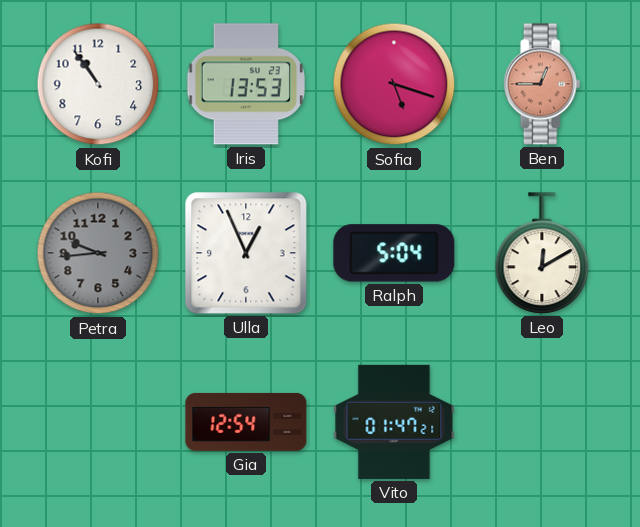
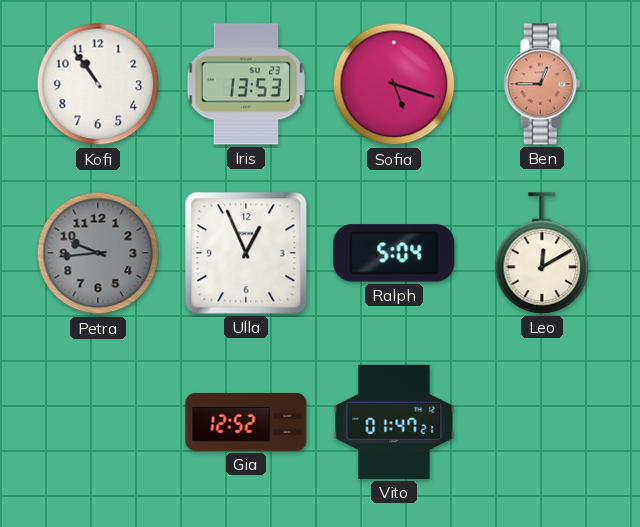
Gia: 12:54 -> 12:52 (246, 422)
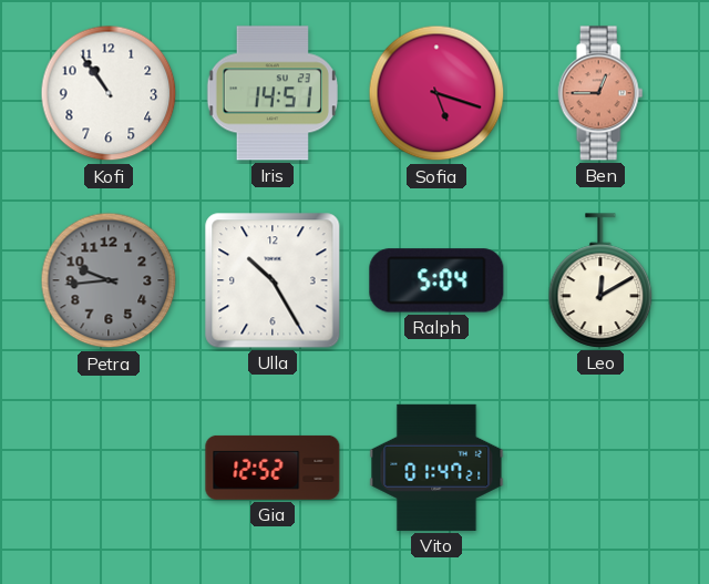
Iris: 13:53 -> 14:51 (273, 93)
Ulla: 12:56 -> 10:25 (273, 280)
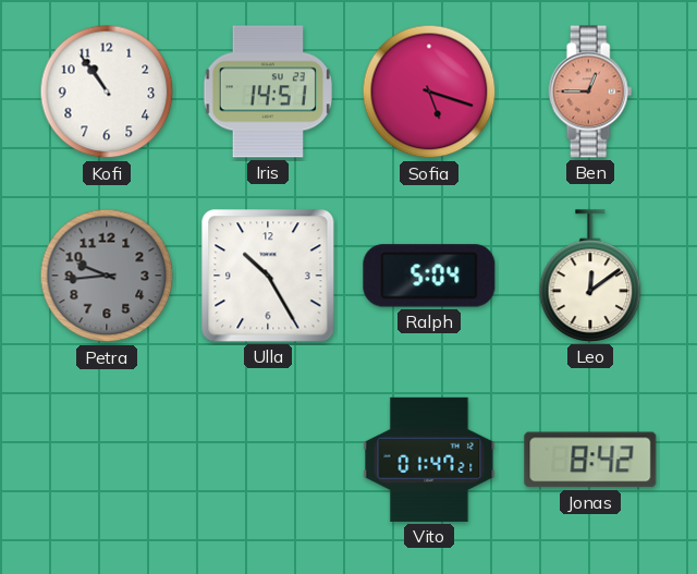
Leo: 12:10 -> 12:09 (590, 276)
Gia: 12:52 -> none (273, 468)
Jonas: none -> 8:42 (590, 460)
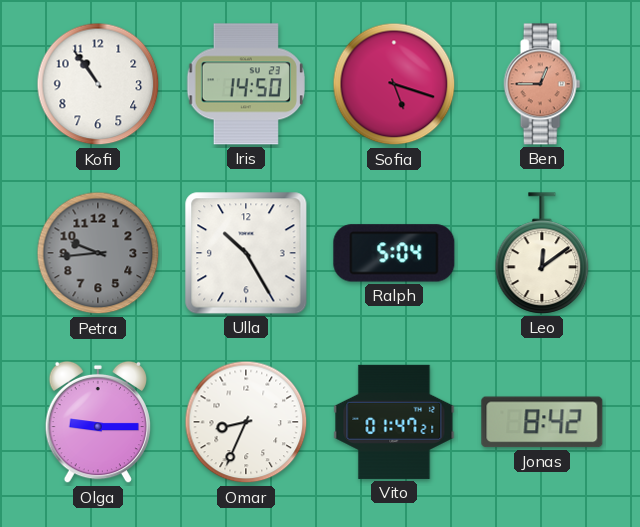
Iris: 14:51 -> 14:50 (246, 84)
Olga: none -> 9:15 (97, 422)
Omar: none -> 8:34 (246, 422)
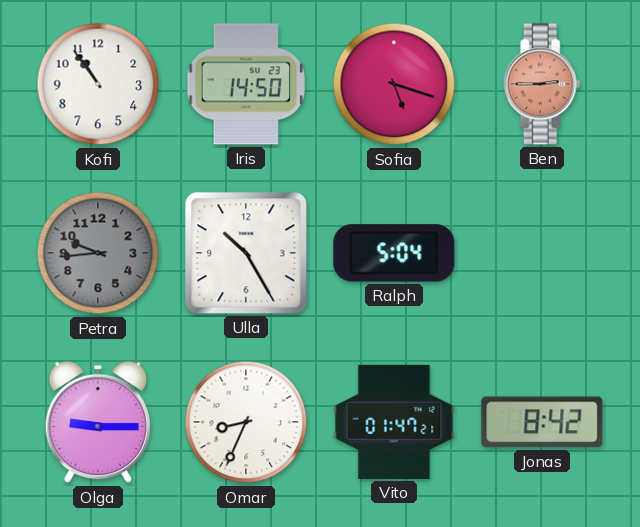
Ben: 12:45 -> 2:45 (542, 84)
Leo: 12:09 -> none (542, 253)
